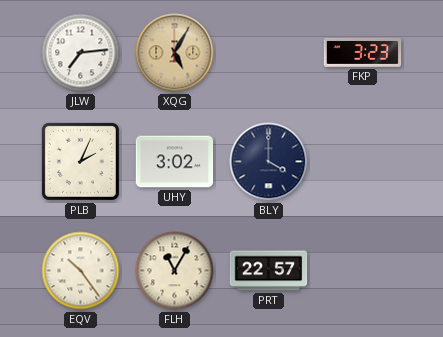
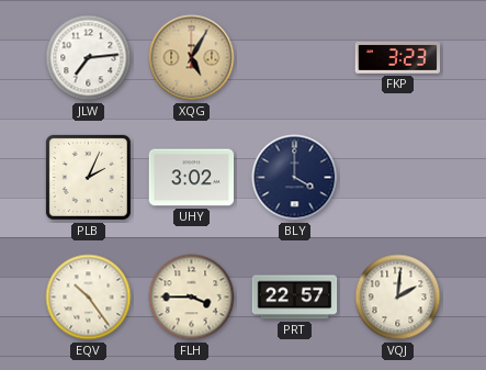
FLH: 11:05 -> 3:45 (192, 298)
VQJ: none -> 2:01 (398, 298)
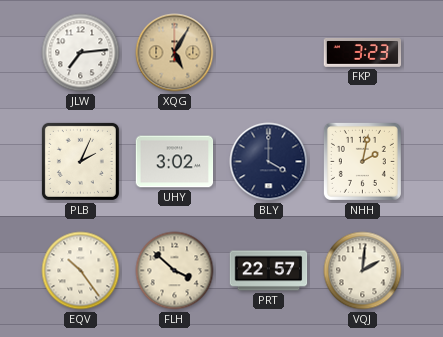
NHH: none -> 2:02 (362, 161)
FLH: 3:45 -> 3:52 (175, 271)
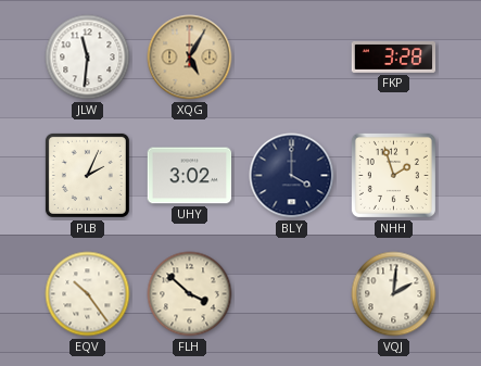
JLW: 7:14 -> 11:31 (88, 58)
FKP: 3:23 -> 3:28 (394, 58)
NHH: 2:02 -> 1:57 (393, 175)
PRT: 22:57 -> none (269, 271)
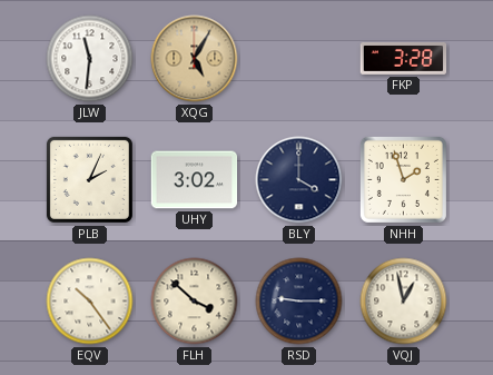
RSD: none -> 9:15 (299, 302)
VQJ: 2:01 -> 12:58 (404, 302)
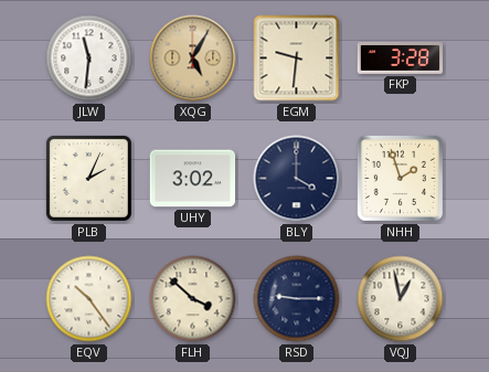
EGM: none -> 9:31 (297, 59)
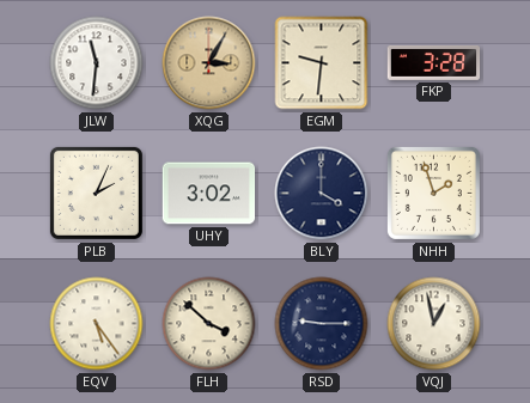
XQG: 5:05 -> 3:05 (209, 63)
EQV: 10:24 -> 5:24 (97, 324)
